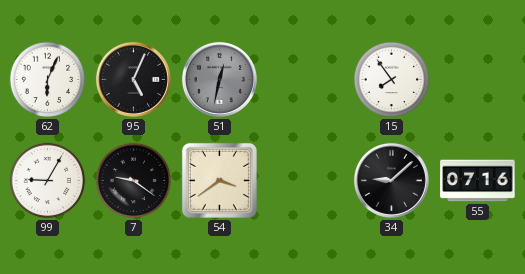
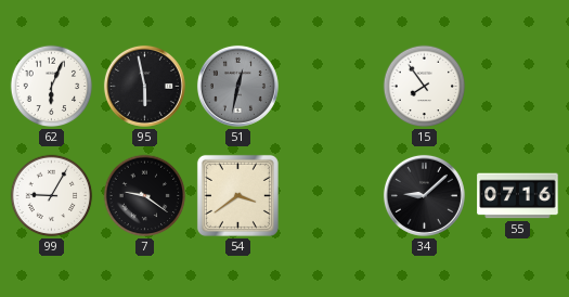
95: 5:04 -> 5:58 (144, 86)
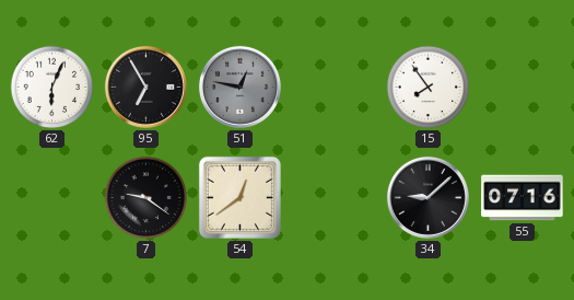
95: 5:58 -> 6:55 (145, 86)
51: 12:32 -> 12:47 (239, 86)
99: 9:05 -> none (52, 196)
54: 3:39 -> 12:39 (239, 197)
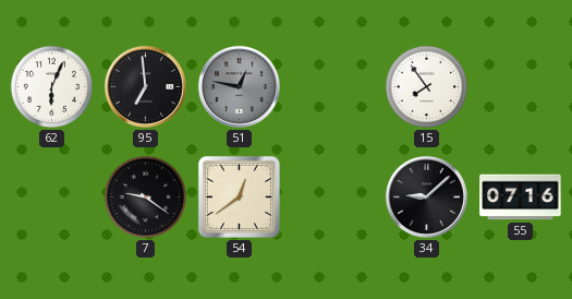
95: 6:55 -> 6:59 (145, 86)
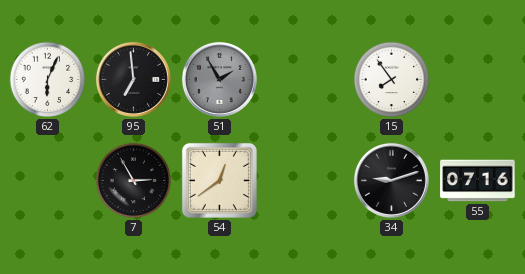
51: 12:47 -> 1:55 (219, 79)
7: 9:21 -> 2:55 (134, 181)
34: 9:08 -> 9:12 (391, 180)
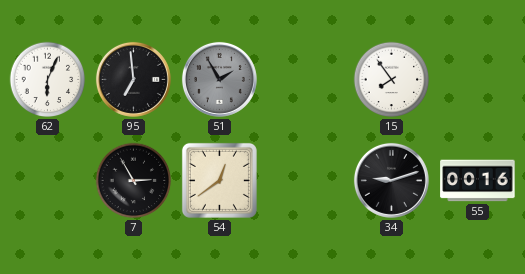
55: 07:16 -> 00:16 (478, 181)
